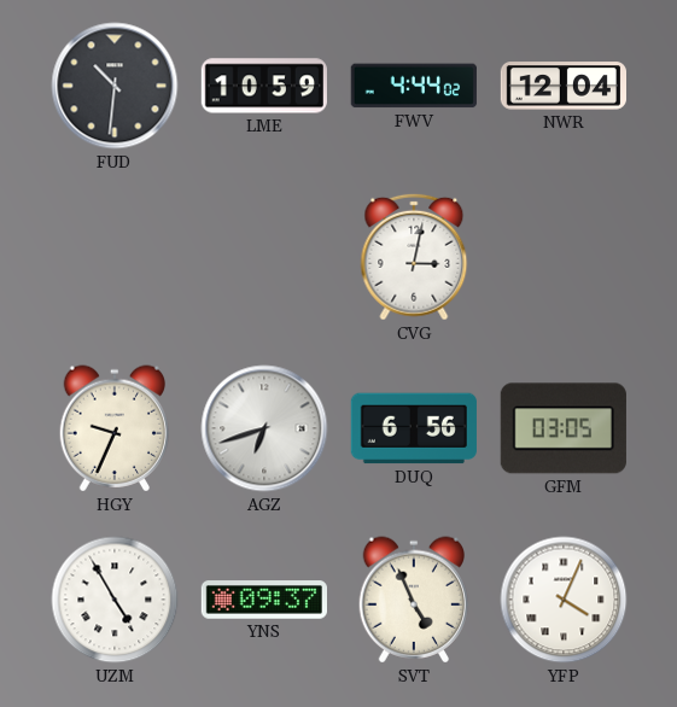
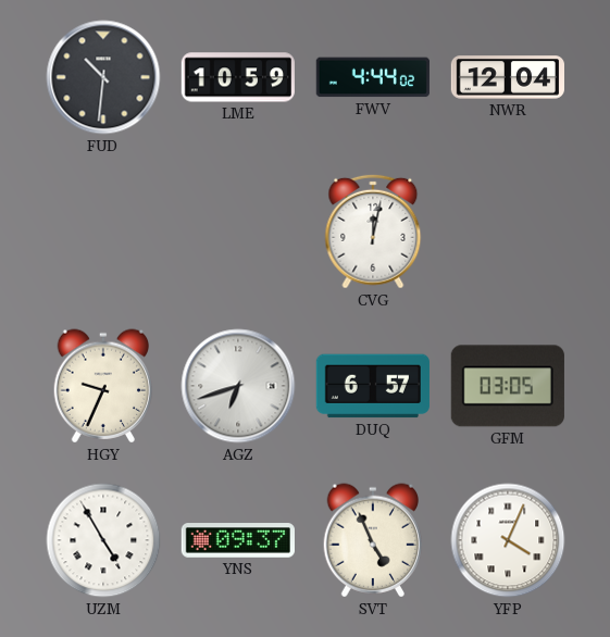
CVG: 3:02 -> 12:02 (373, 232)
DUQ: 6:56 -> 6:57 (373, 386)
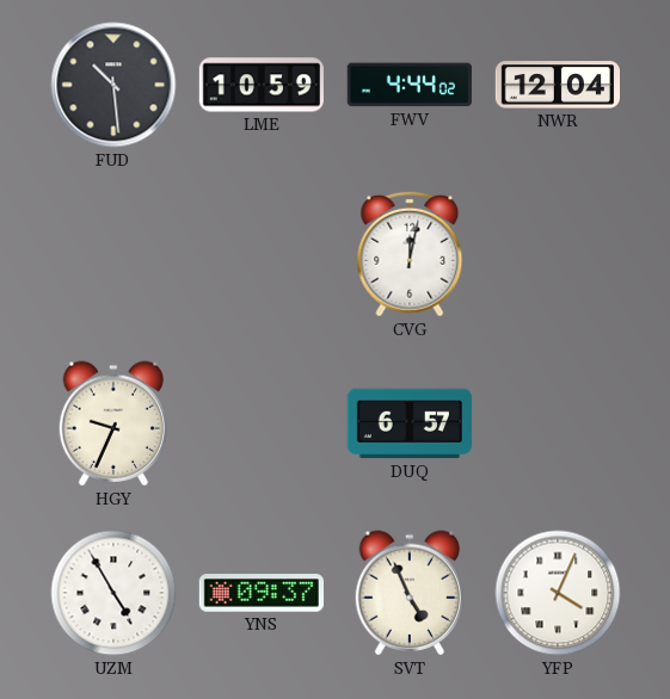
FUD: 10:31 -> 10:29 (113, 85)
AGZ: 6:42 -> none (238, 386)
GFM: 03:05 -> none (508, 386)
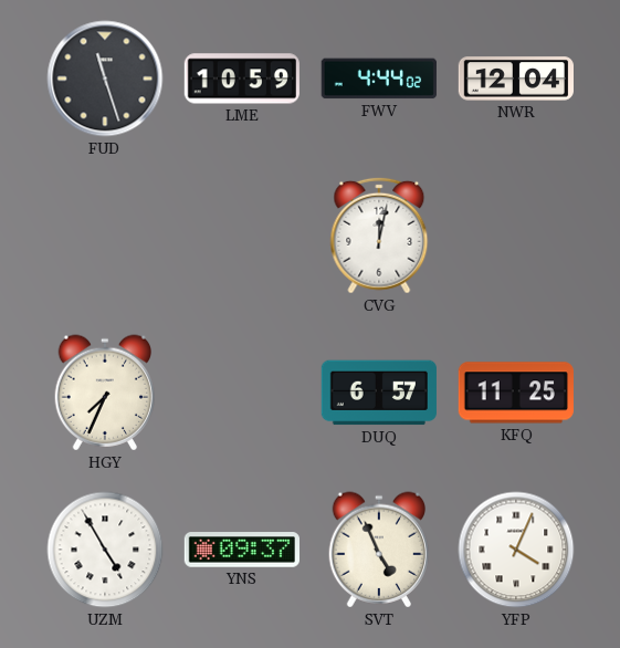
FUD: 10:29 -> 11:27 (105, 79)
HGY: 9:34 -> 7:34 (105, 393)
KFQ: none -> 11:25 (516, 393)
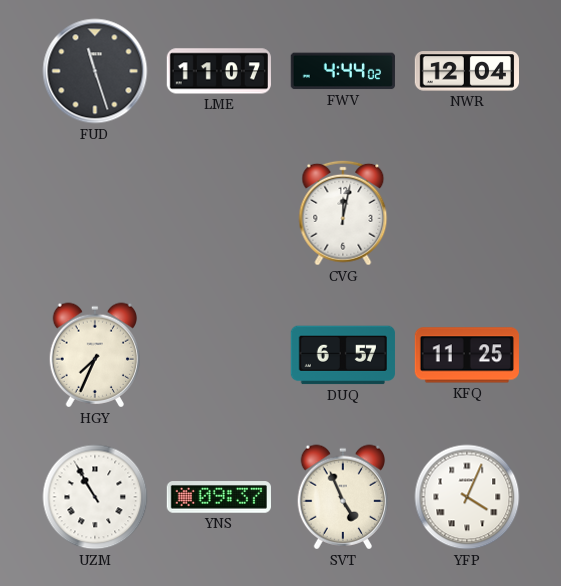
LME: 10:59 -> 11:07 (219, 71)
UZM: 4:55 -> 10:55 (95, 497)
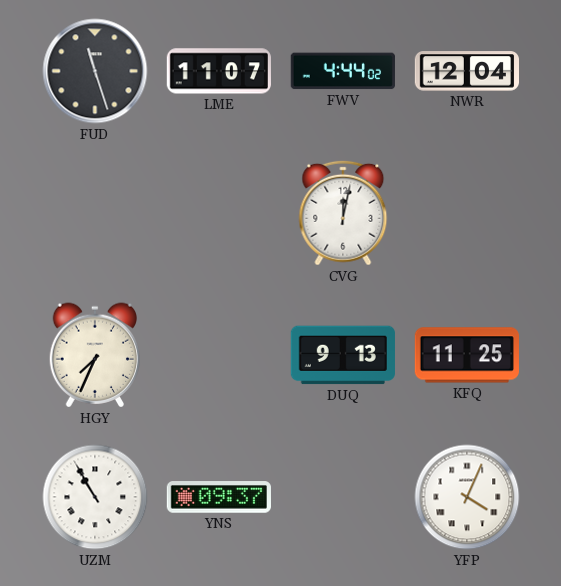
DUQ: 6:57 -> 9:13 (343, 355)
SVT: 4:56 -> none (343, 497)
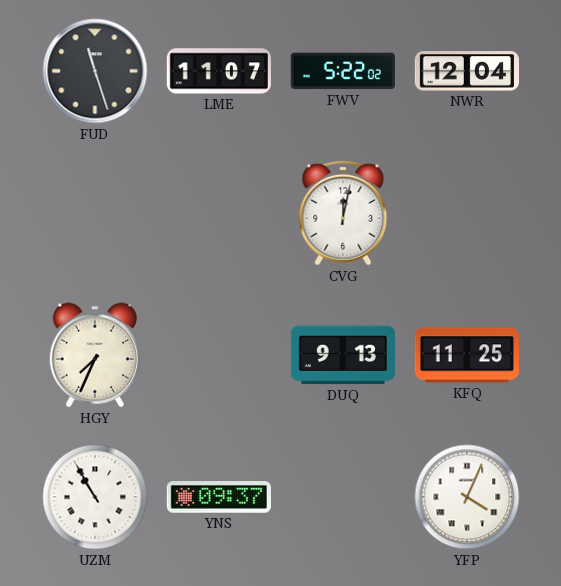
FWV: 4:44 -> 5:22 (343, 71)
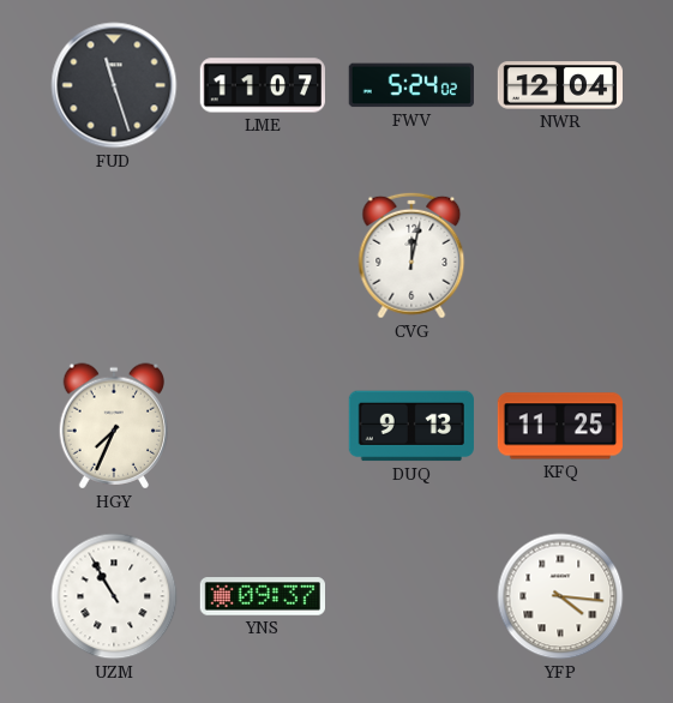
FWV: 5:22 -> 5:24 (411, 85)
YFP: 4:04 -> 4:16 (560, 596)
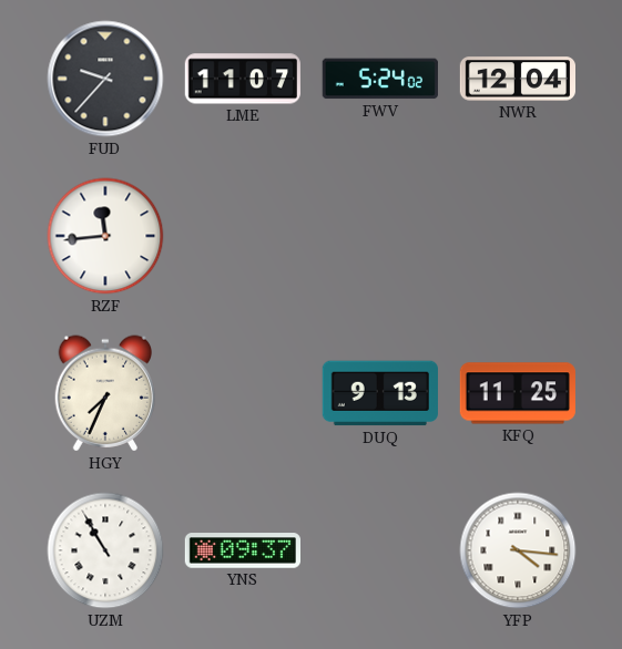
FUD: 11:27 -> 9:37 (105, 79)
RZF: none -> 11:44 (105, 236)
CVG: 12:02 -> none (411, 256)
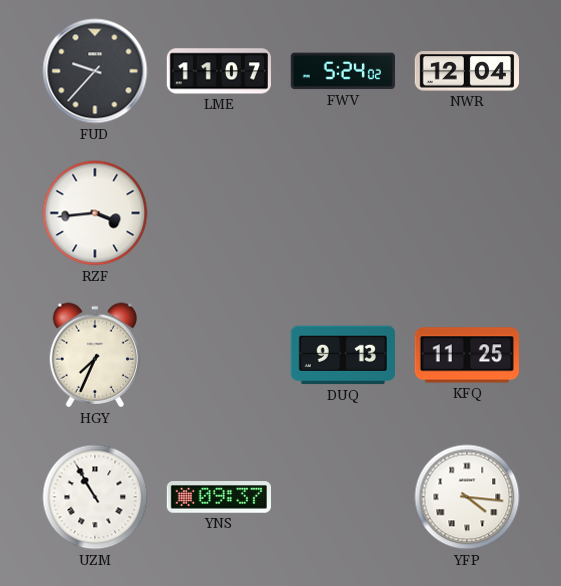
RZF: 11:44 -> 3:44 (95, 213)
